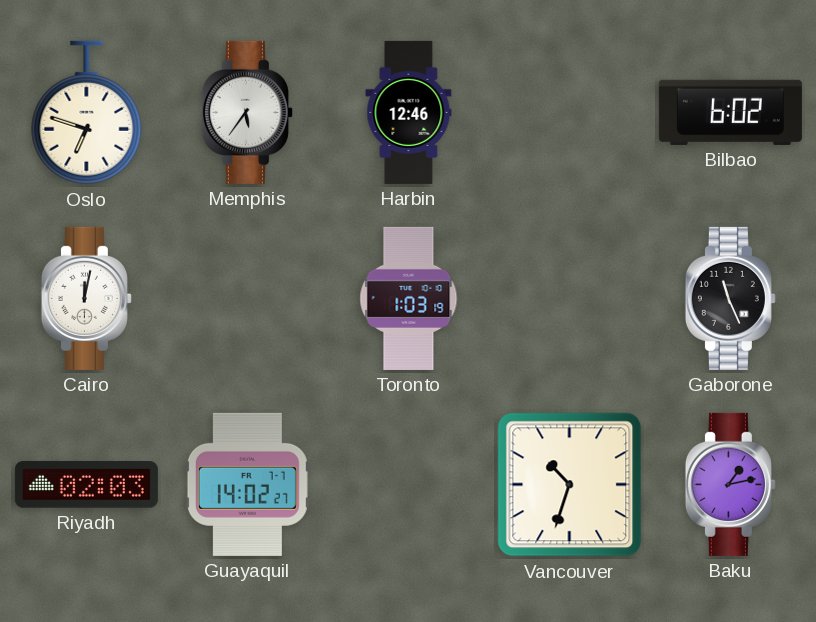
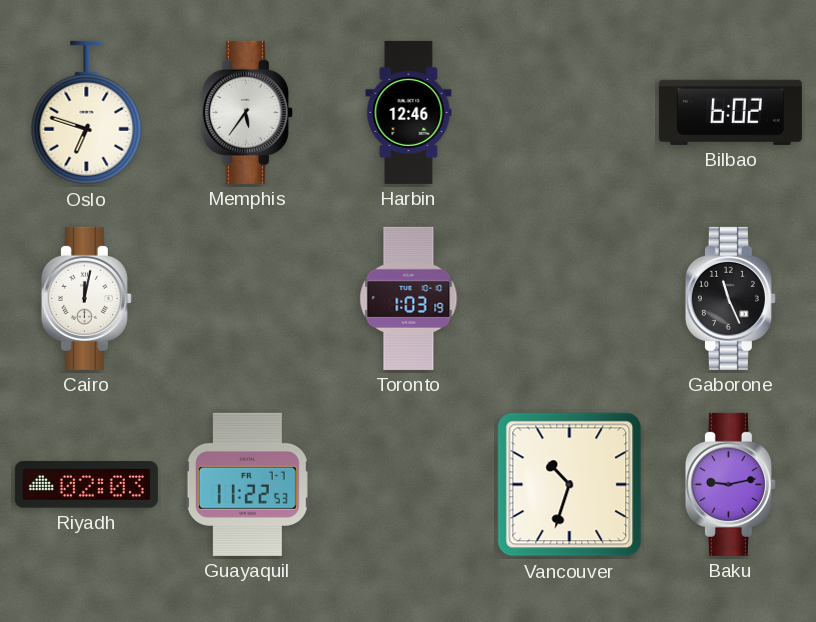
Guayaquil: 14:02 -> 11:22 (247, 484)
Baku: 1:13 -> 9:13 (730, 484)
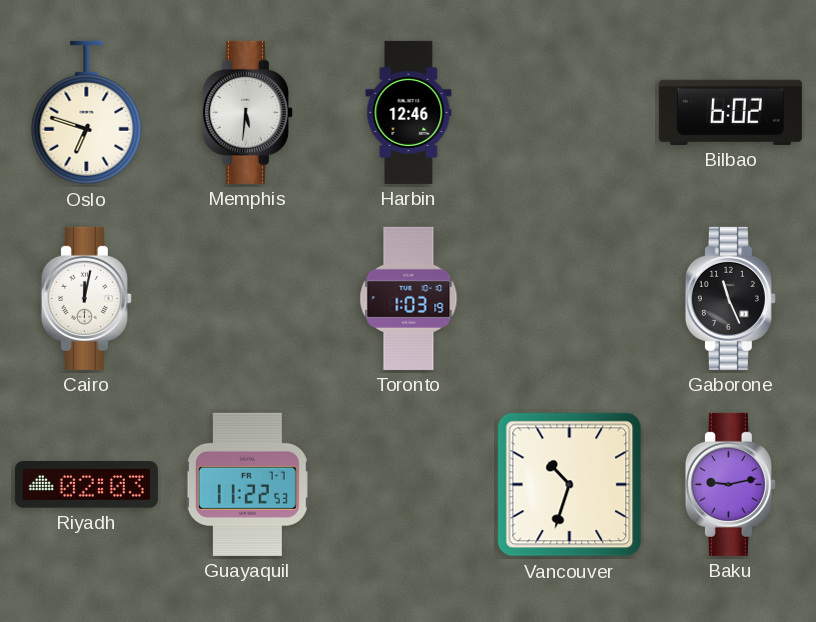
Memphis: 5:36 -> 5:31 (247, 112)
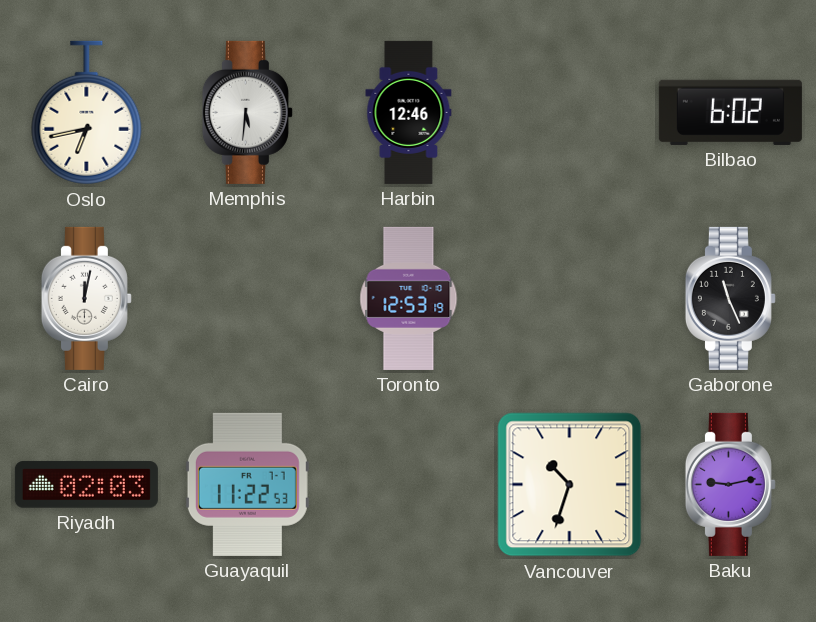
Oslo: 6:48 -> 6:43 (87, 113)
Toronto: 1:03 -> 12:53 (409, 298)
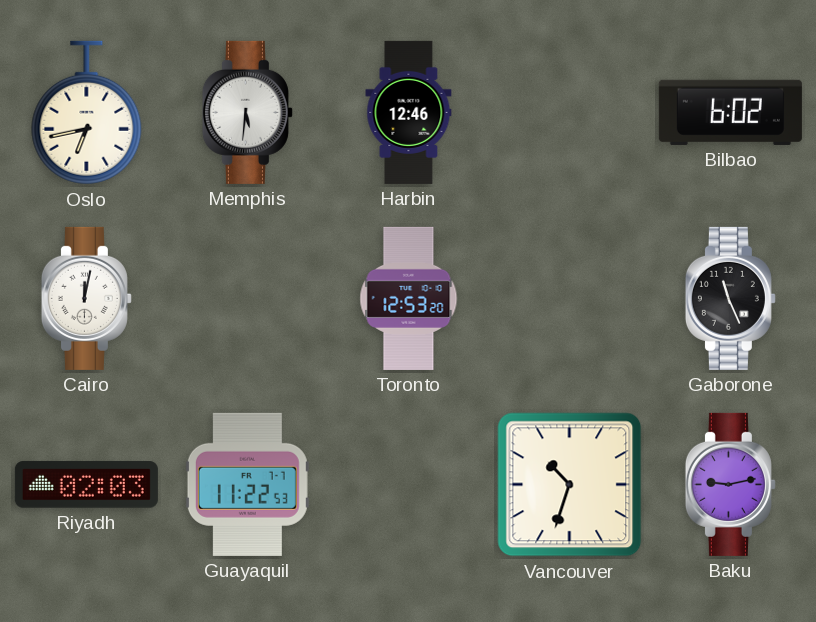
Toronto: 12:53:19 -> 12:53:20 (409, 298)
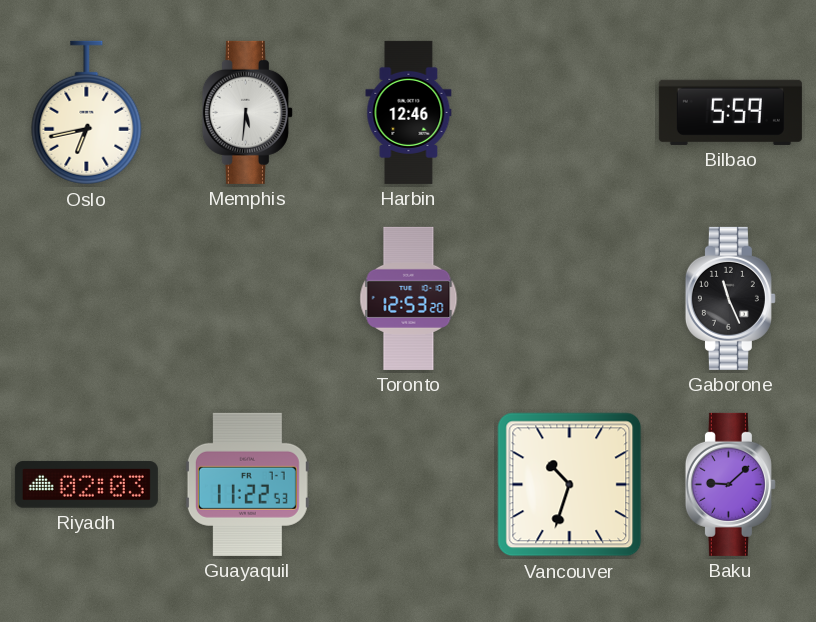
Bilbao: 6:02 -> 5:59 (730, 112)
Cairo: 12:02 -> none (86, 298)
Baku: 9:13 -> 9:08 (730, 484)
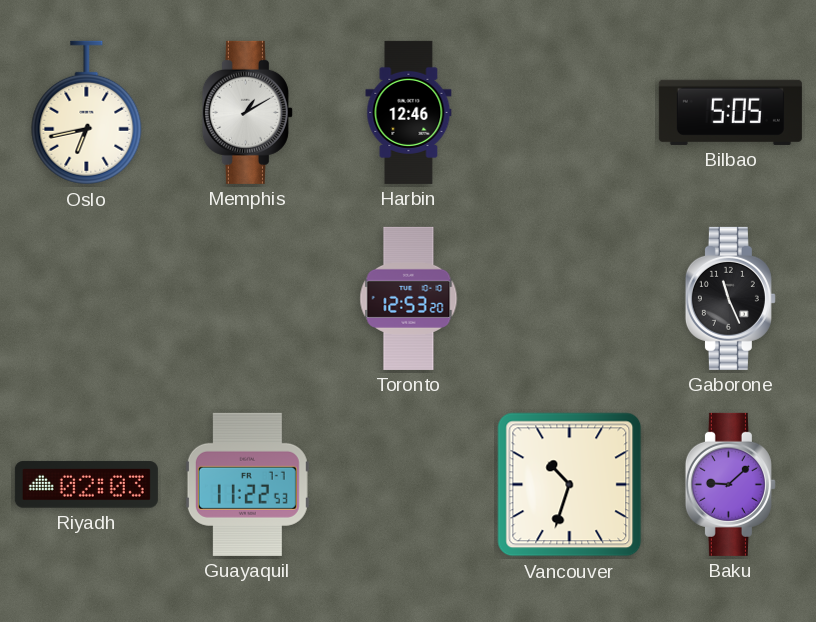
Memphis: 5:31 -> 1:10 (247, 112)
Bilbao: 5:59 -> 5:05 (730, 112)
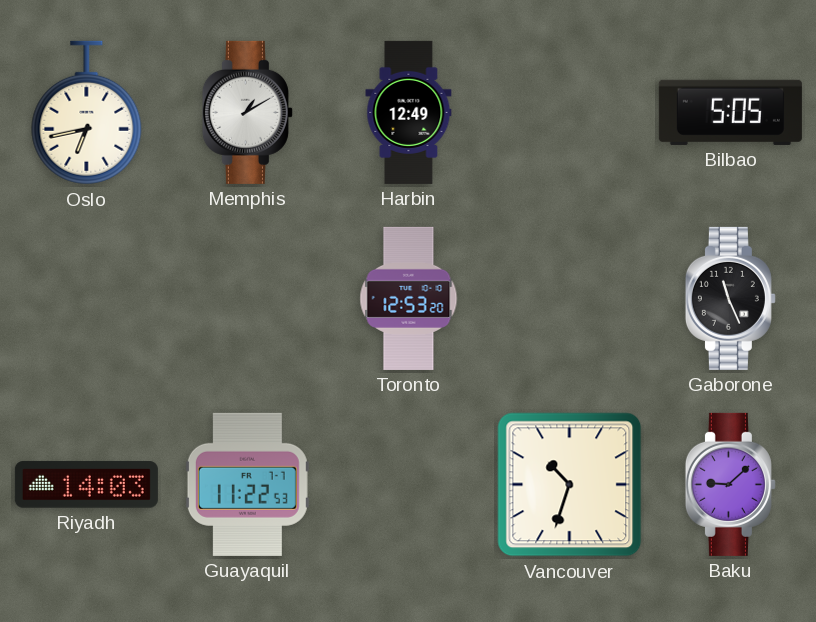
Harbin: 12:46 -> 12:49 (409, 112)
Riyadh: 02:03 -> 14:03 (86, 485)
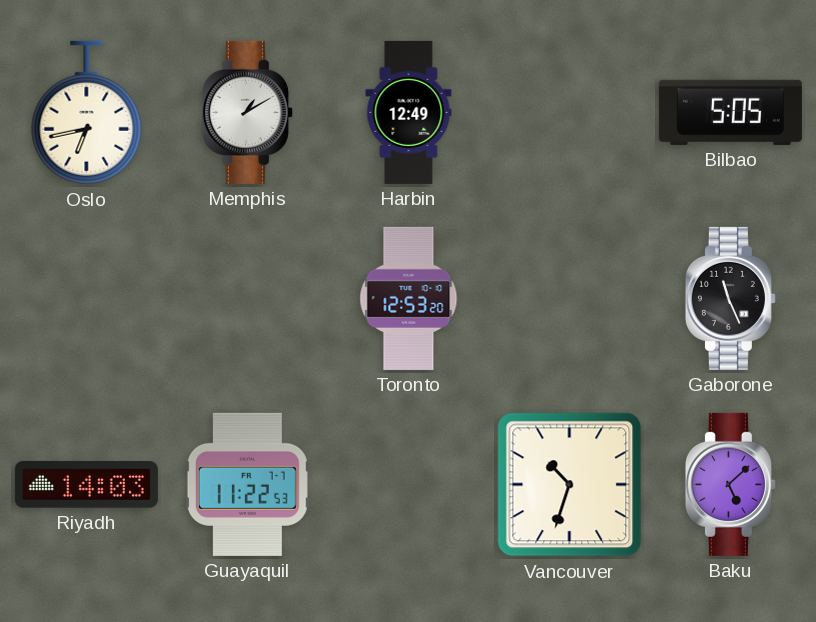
Baku: 9:08 -> 5:08 (730, 484)
